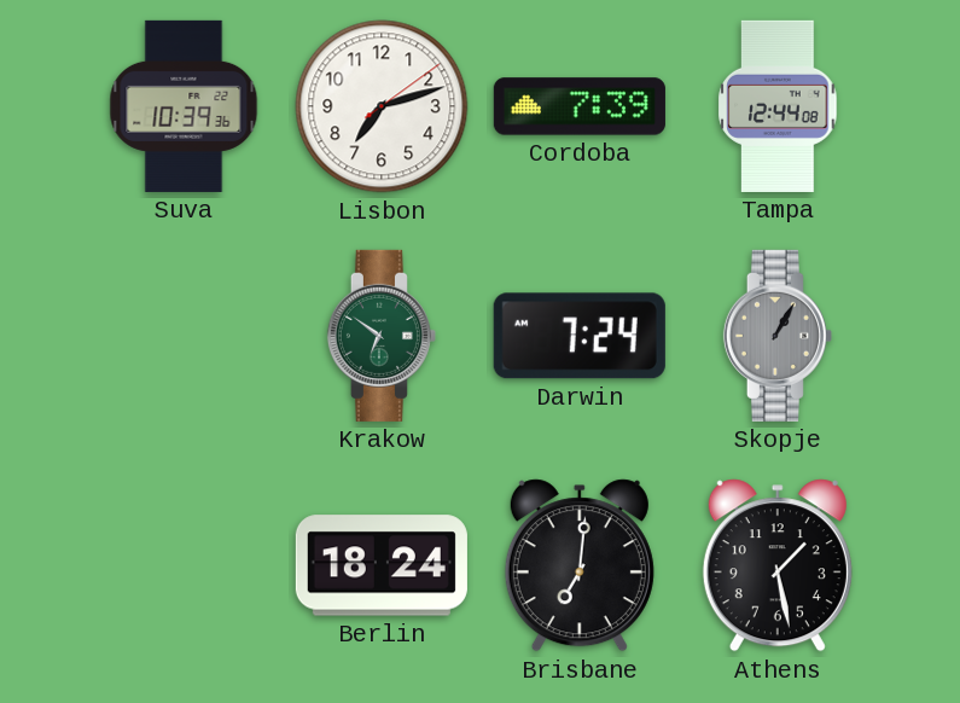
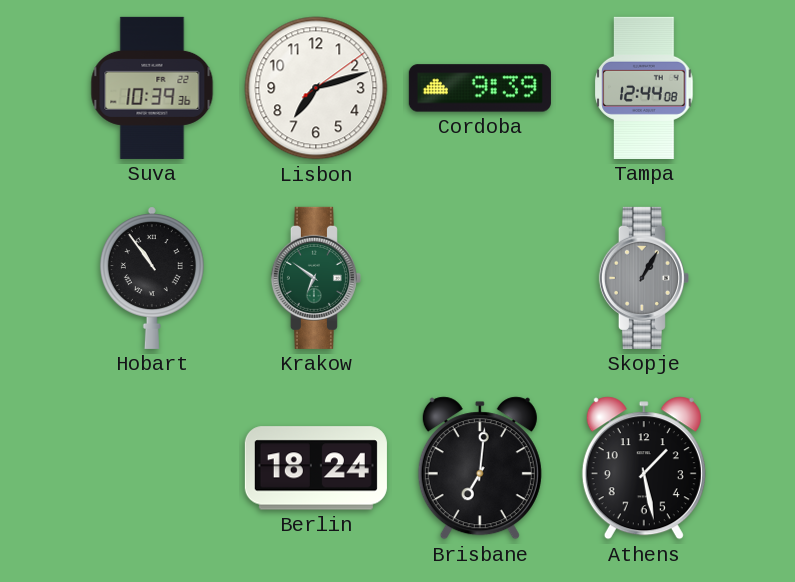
Cordoba: 7:39 -> 9:39 (480, 88)
Hobart: none -> 10:54 (152, 278)
Darwin: 7:24 -> none (580, 336)
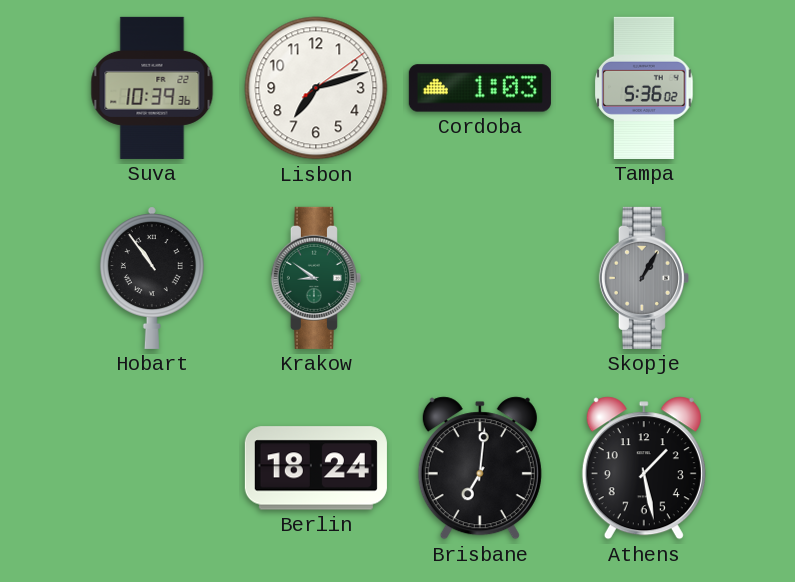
Cordoba: 9:39 -> 1:03 (480, 88)
Tampa: 12:44 -> 5:36 (644, 88)
Krakow: 6:51 -> 8:51 (316, 278)
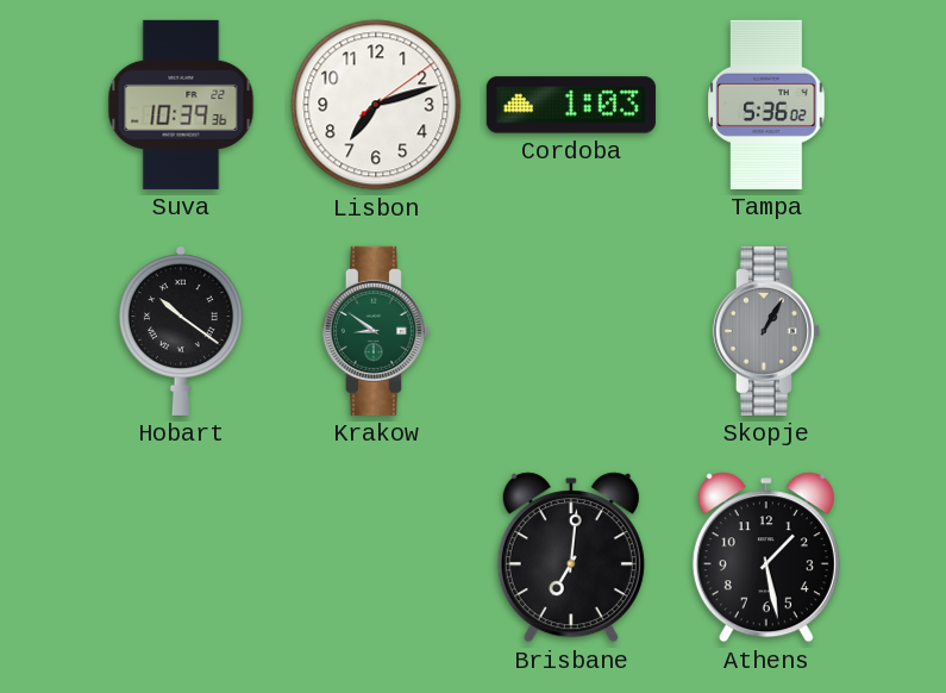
Hobart: 10:54 -> 10:21 (181, 331)
Berlin: 18:24 -> none (316, 468)
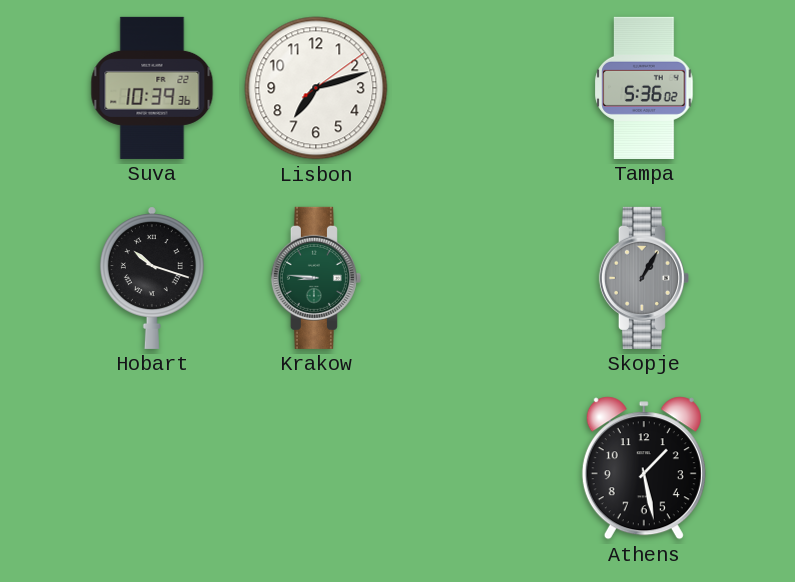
Cordoba: 1:03 -> none (571, 105)
Hobart: 10:21 -> 10:18 (152, 278)
Krakow: 8:51 -> 8:46 (316, 278)
Brisbane: 7:01 -> none (571, 557)
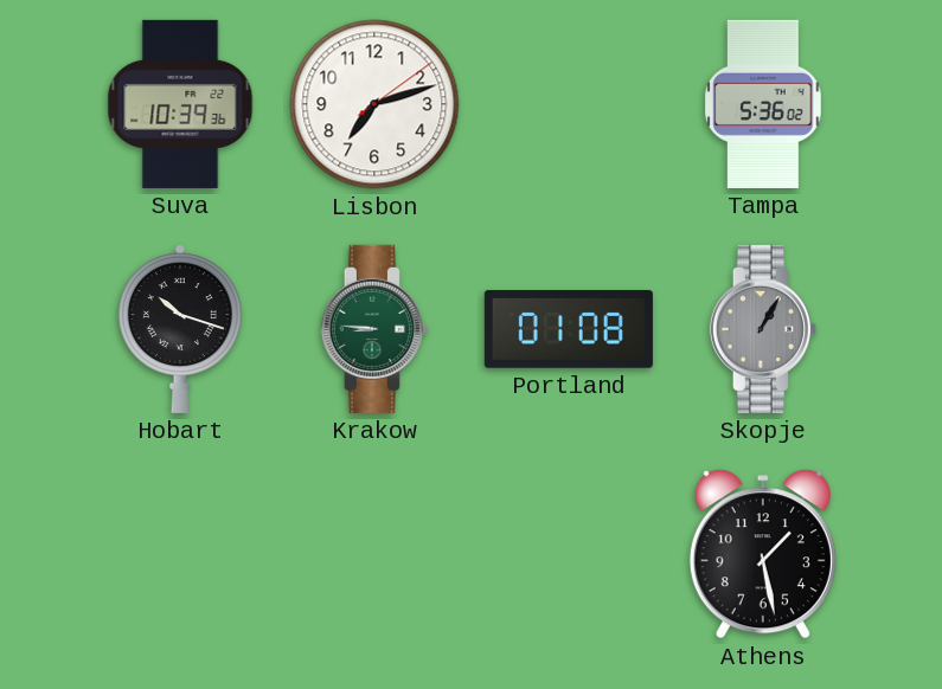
Portland: none -> 01:08 (569, 329)
